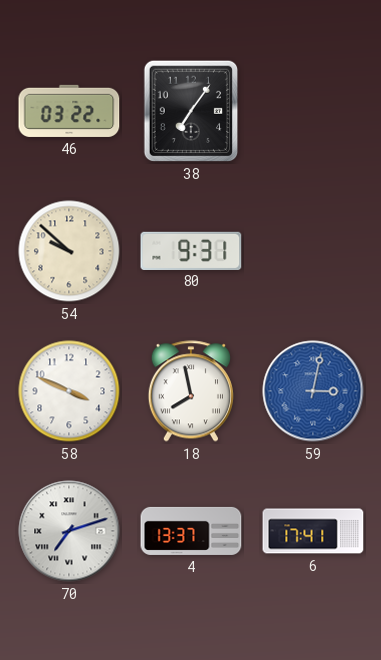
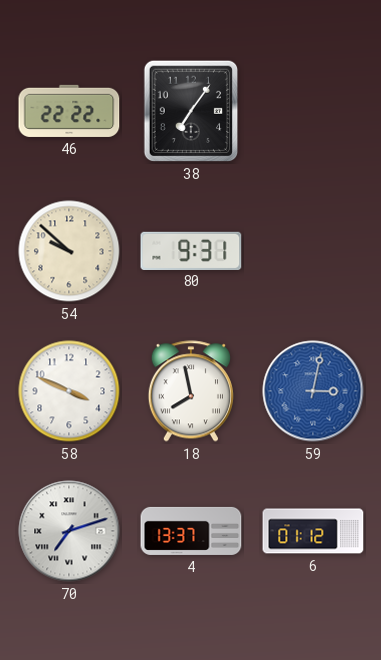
46: 03:22 -> 22:22 (69, 111)
6: 17:41 -> 01:12 (313, 531)
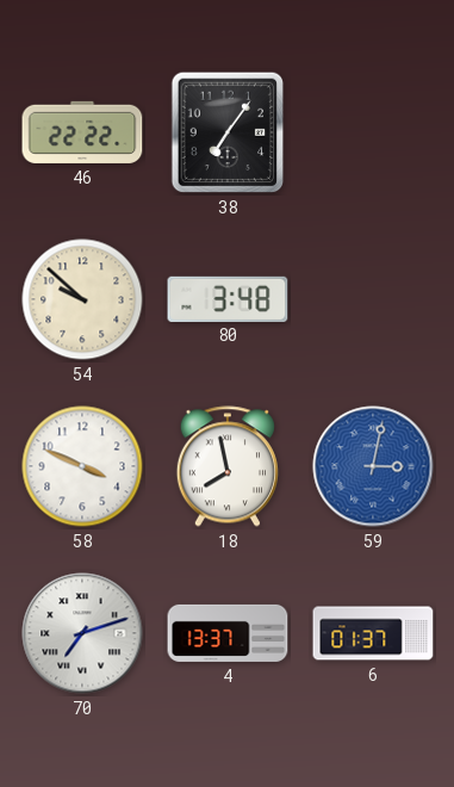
80: 9:31 -> 3:48 (228, 298)
6: 01:12 -> 01:37 (373, 633)
